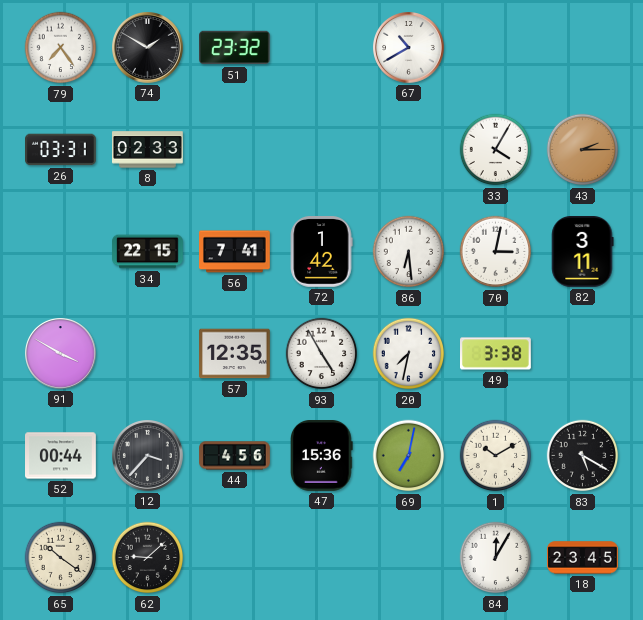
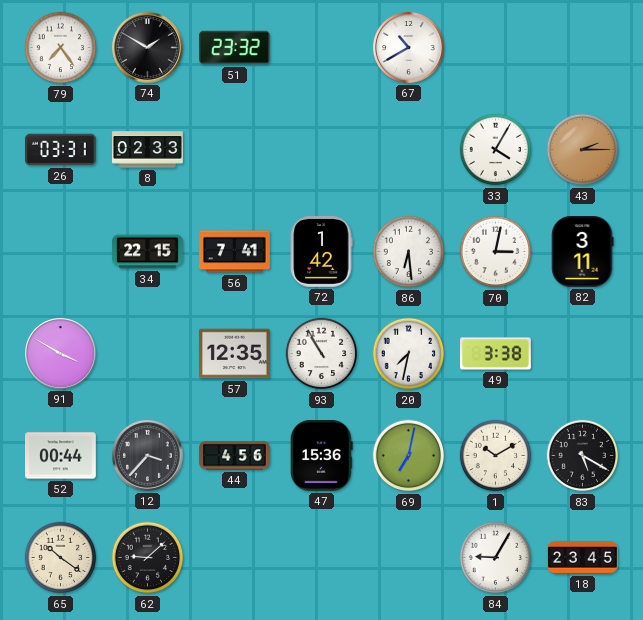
93: 4:55 -> 10:55 (322, 354)
84: 12:05 -> 9:05 (496, 558)
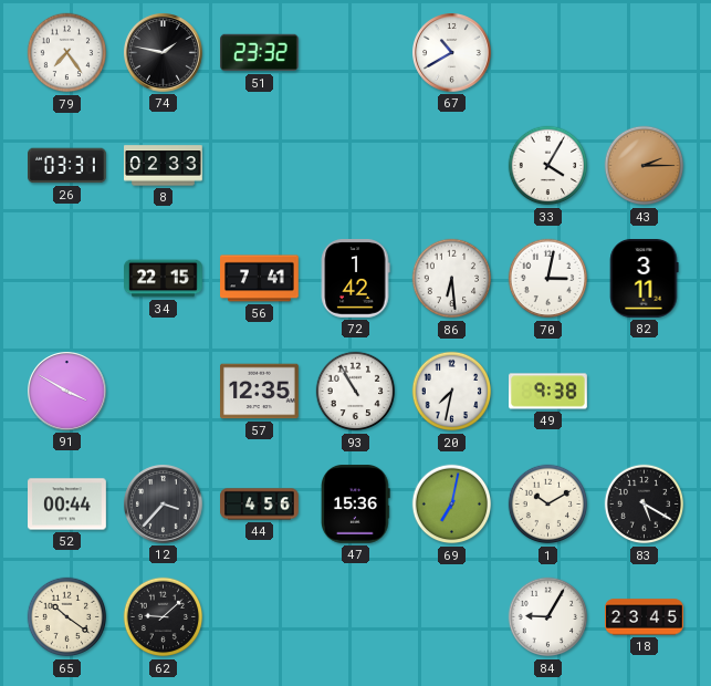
74: 1:50 -> 1:47 (164, 53)
49: 3:38 -> 9:38 (548, 392)
